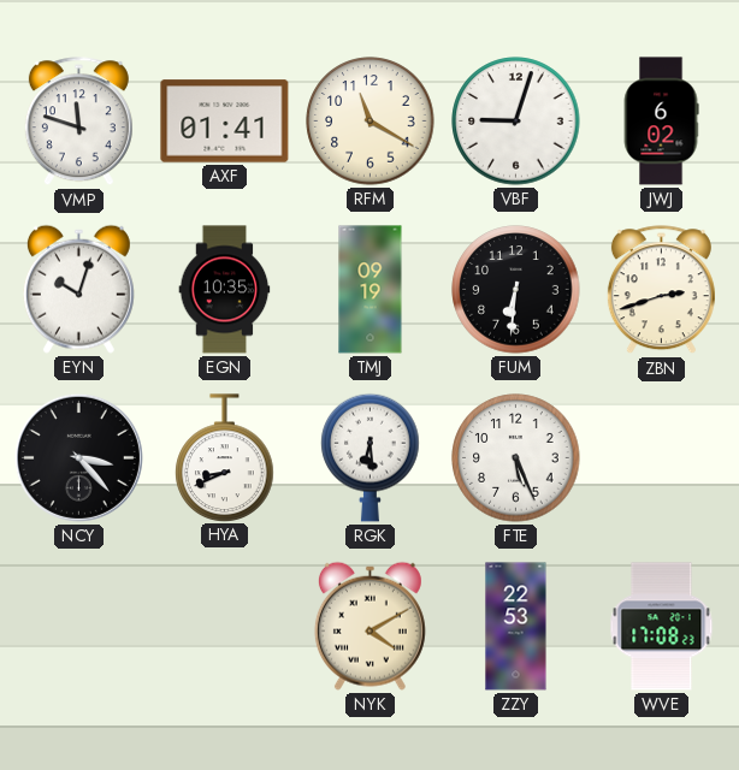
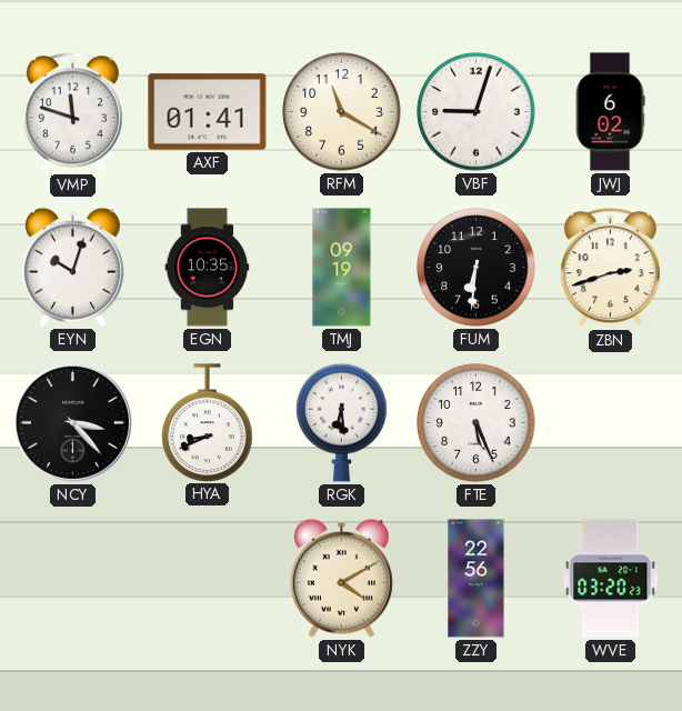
ZZY: 22:53 -> 22:56 (477, 579)
WVE: 17:08 -> 03:20 (611, 579)
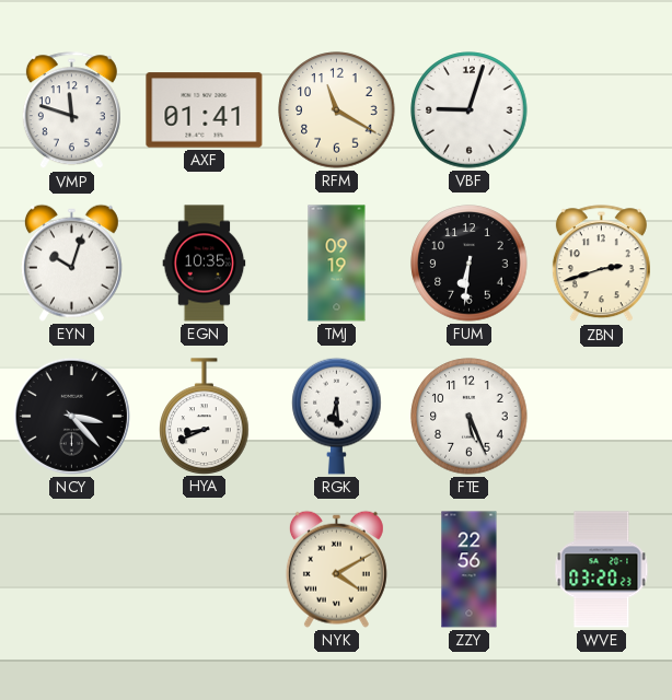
JWJ: 6:02 -> none (610, 112)
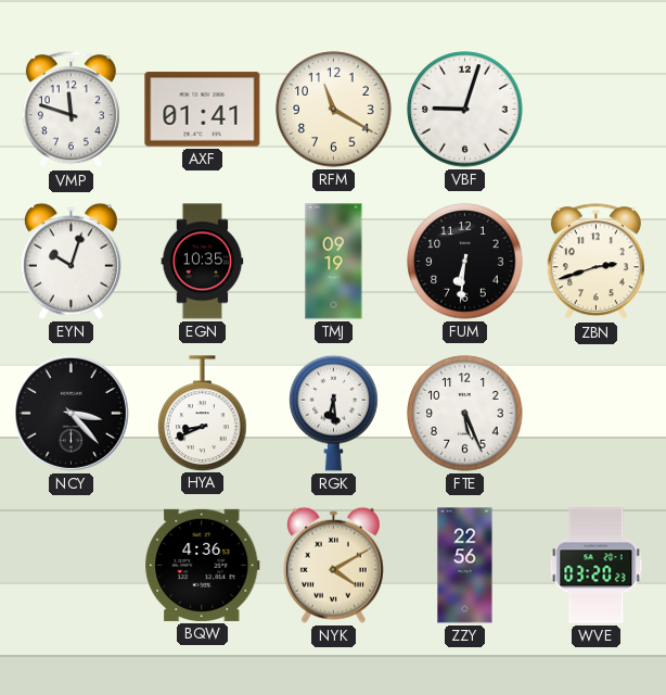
BQW: none -> 4:36 (203, 565)
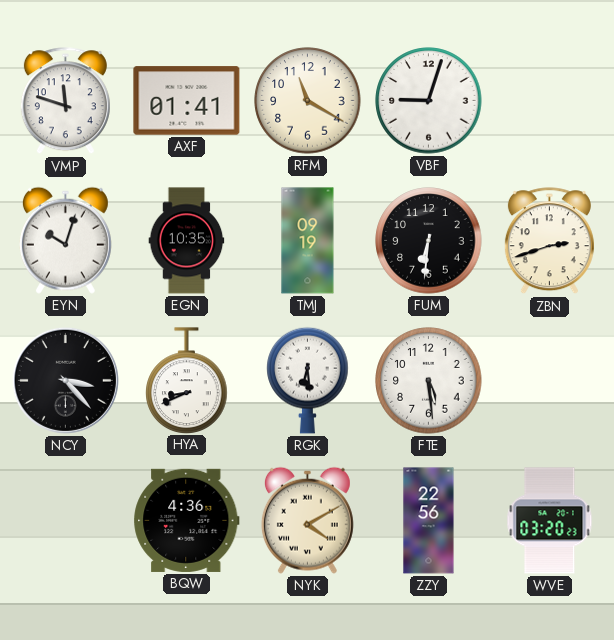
FTE: 5:26 -> 5:29 (429, 381)
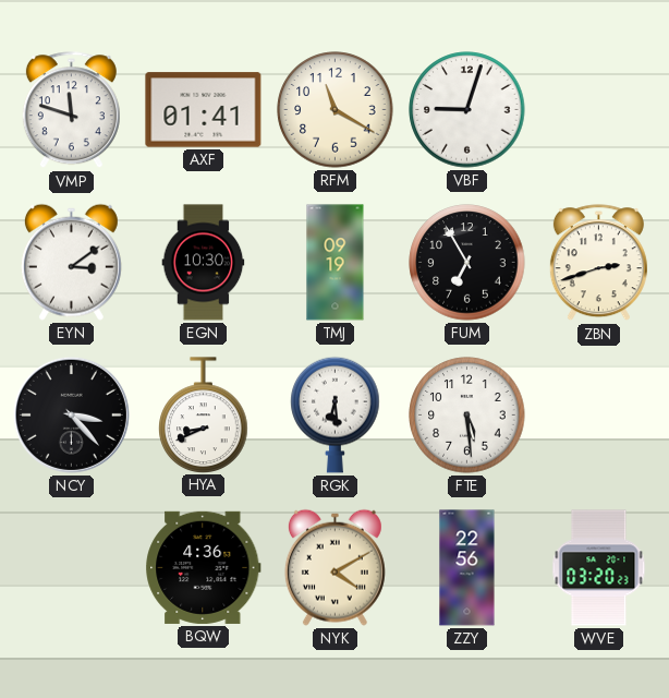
EYN: 10:03 -> 3:09 (71, 262)
EGN: 10:35 -> 10:30 (204, 263)
FUM: 6:31 -> 6:55 (467, 263)
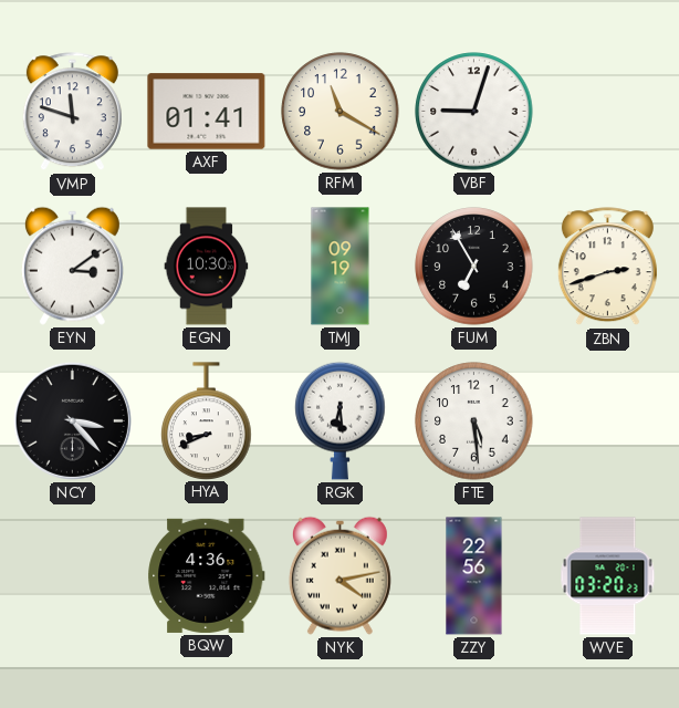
NYK: 4:10 -> 4:13 (339, 575)
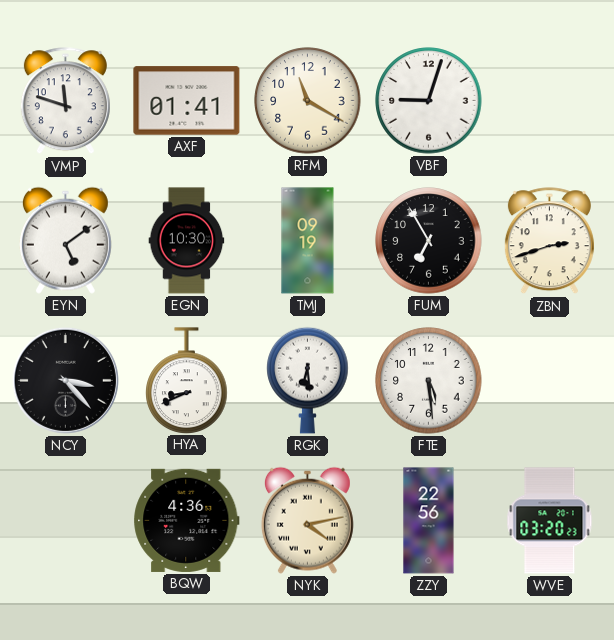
EYN: 3:09 -> 5:09 (65, 240)
